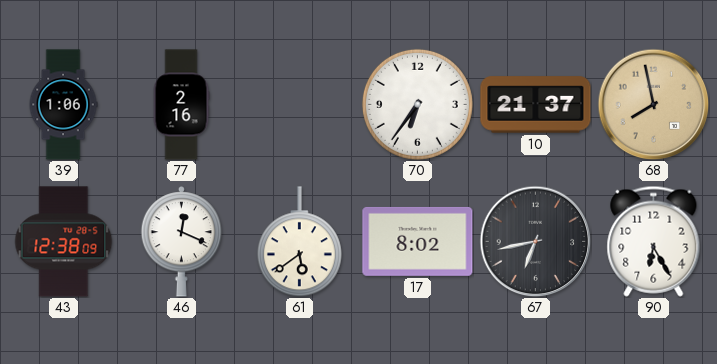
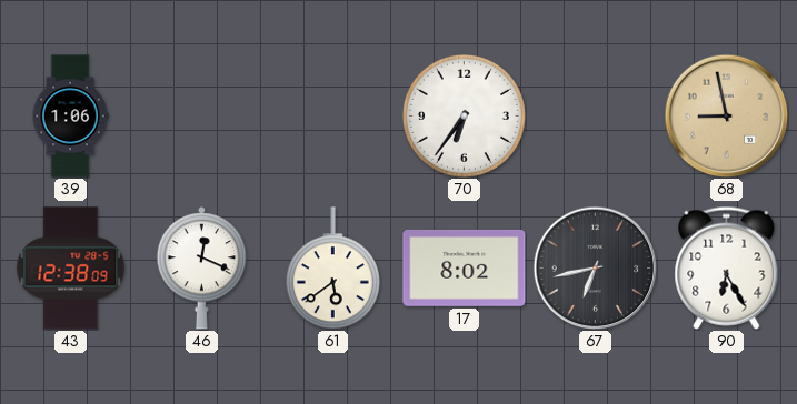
77: 2:16 -> none (181, 105)
10: 21:37 -> none (536, 105)
68: 7:58 -> 8:58 (726, 115)
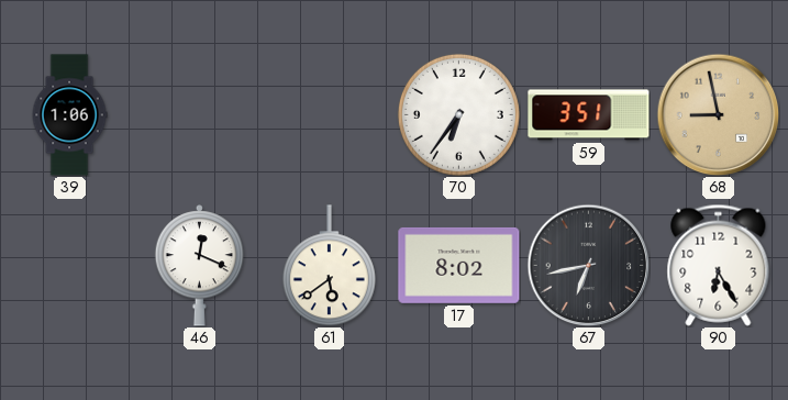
59: none -> 3:51 (589, 115)
43: 12:38 -> none (71, 269)
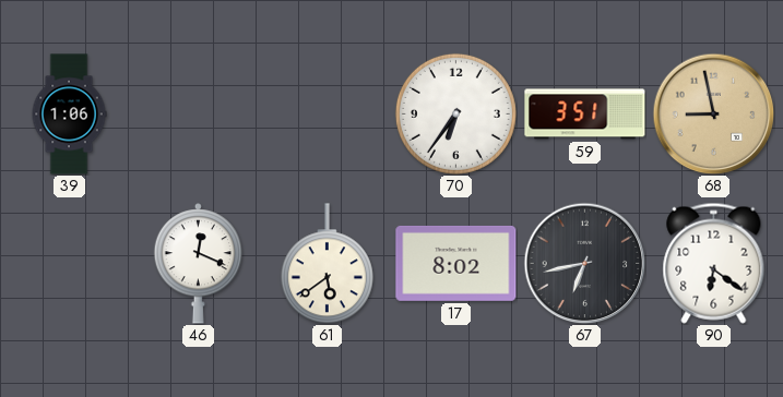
90: 6:25 -> 6:21 (714, 263)
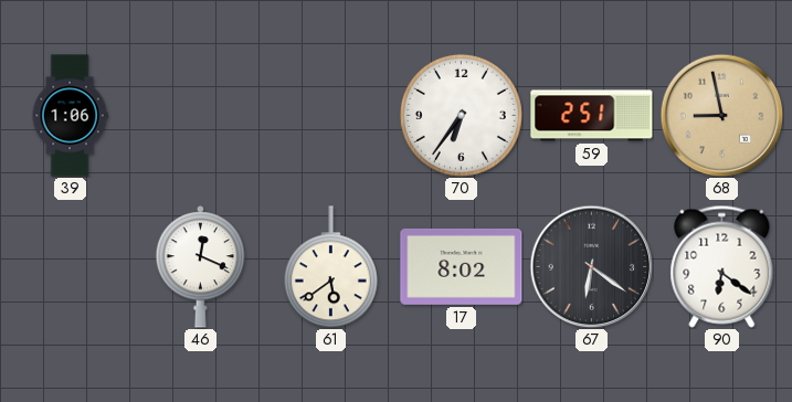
59: 3:51 -> 2:51 (592, 116)
67: 6:43 -> 6:21 (591, 266)
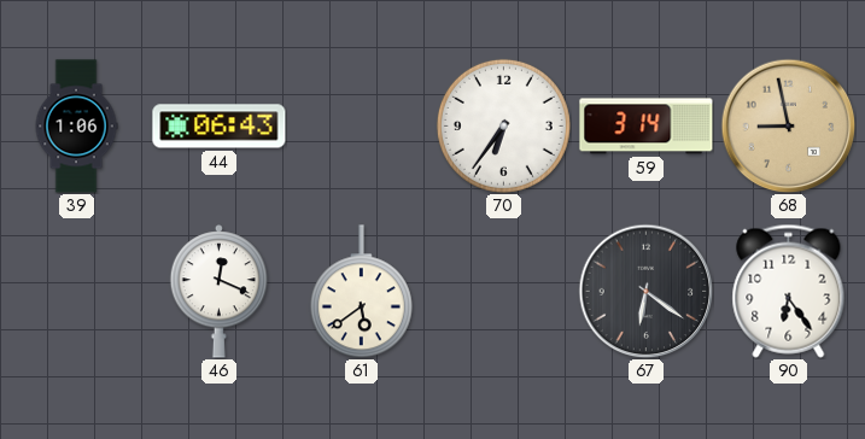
44: none -> 06:43 (220, 127)
59: 2:51 -> 3:14 (647, 127)
17: 8:02 -> none (462, 266)
90: 6:21 -> 6:24 (789, 291)
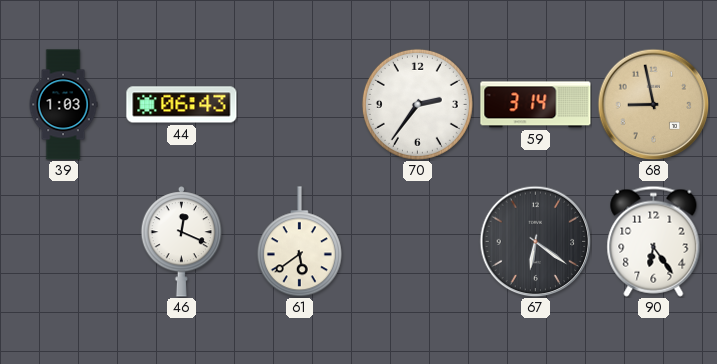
39: 1:06 -> 1:03 (63, 105)
70: 6:36 -> 2:36 (417, 104)
